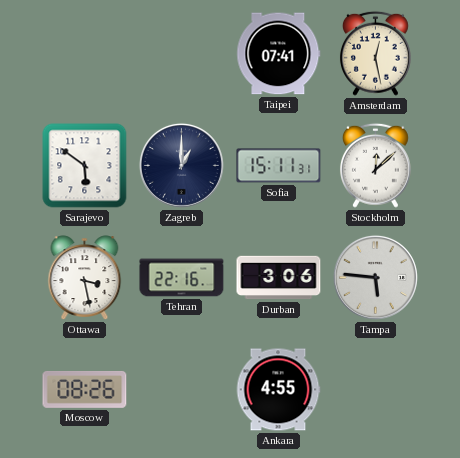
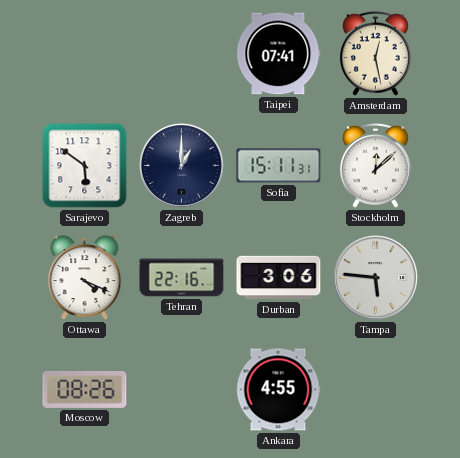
Ottawa: 3:28 -> 4:19 (85, 278)
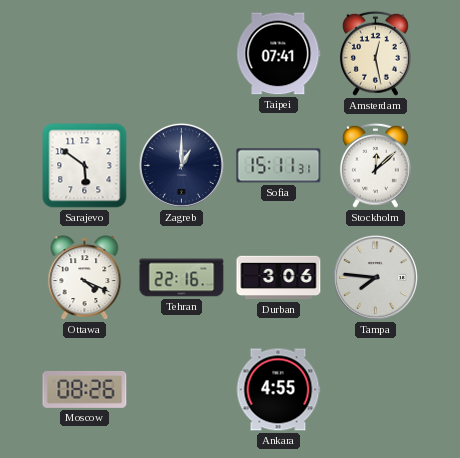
Tampa: 5:46 -> 7:46 (375, 277)
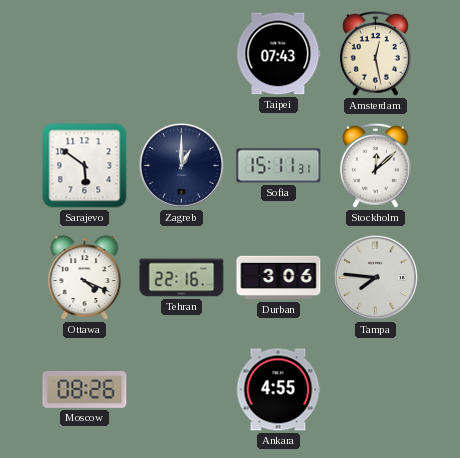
Taipei: 07:41 -> 07:43 (279, 54)
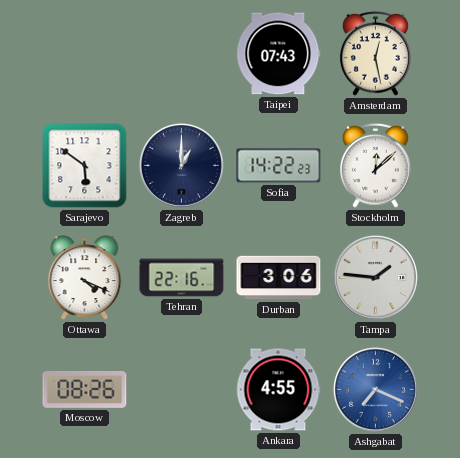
Sofia: 15:11 -> 14:22 (279, 166)
Tampa: 7:46 -> 1:46 (375, 277)
Ashgabat: none -> 7:19 (375, 389)
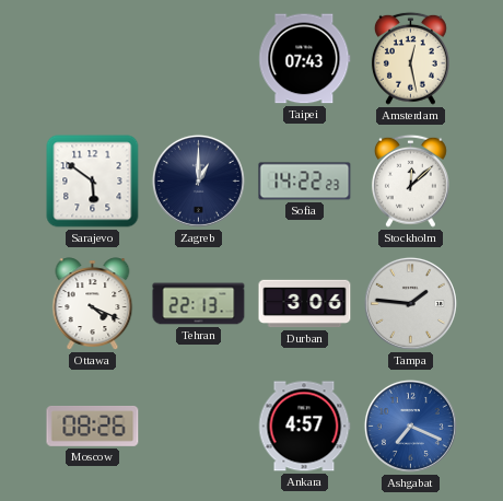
Tehran: 22:16 -> 22:13 (199, 304)
Ankara: 4:55 -> 4:57 (304, 427)
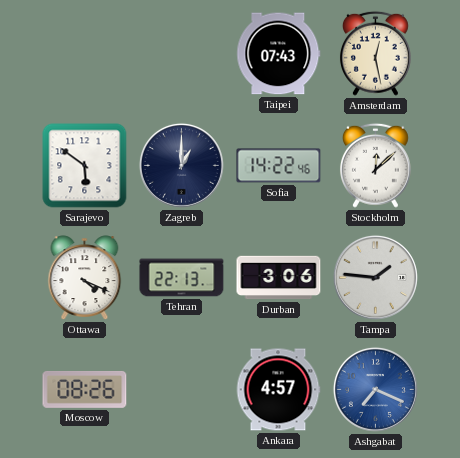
Sofia: 14:22:23 -> 14:22:46 (279, 166)
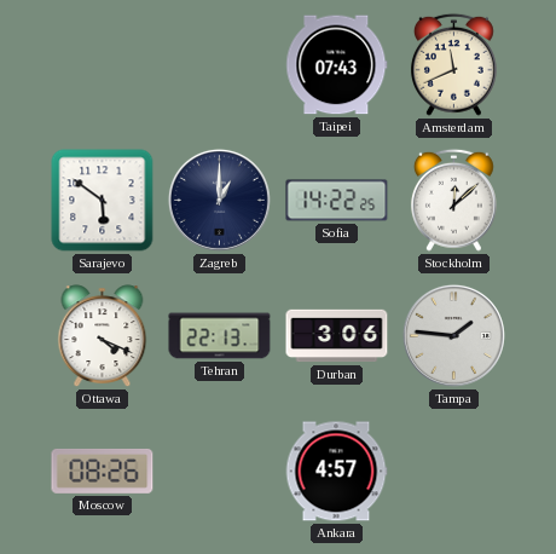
Amsterdam: 12:28 -> 11:41 (453, 64)
Sofia: 14:22:46 -> 14:22:25 (337, 201)
Ashgabat: 7:19 -> none (375, 389)
